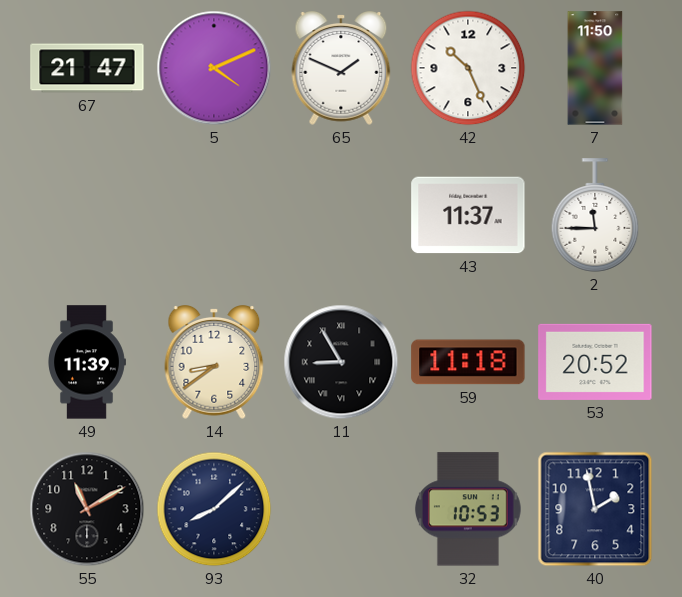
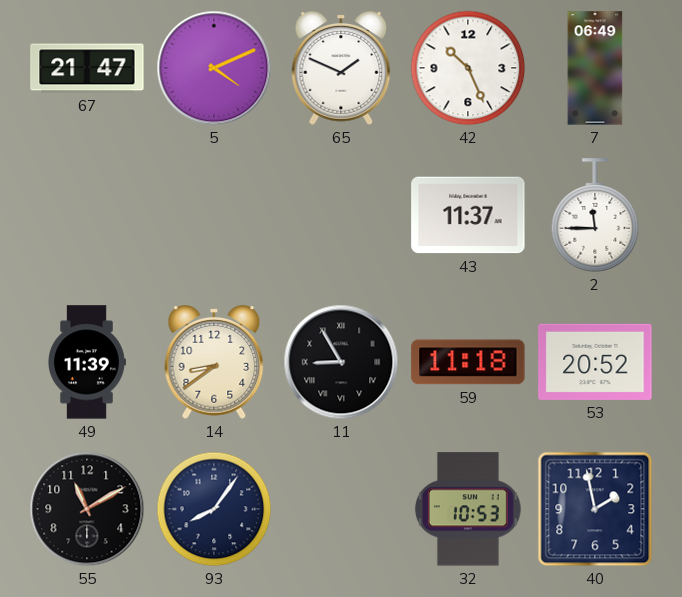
7: 11:50 -> 06:49 (595, 68)
93: 8:08 -> 8:06 (214, 509)
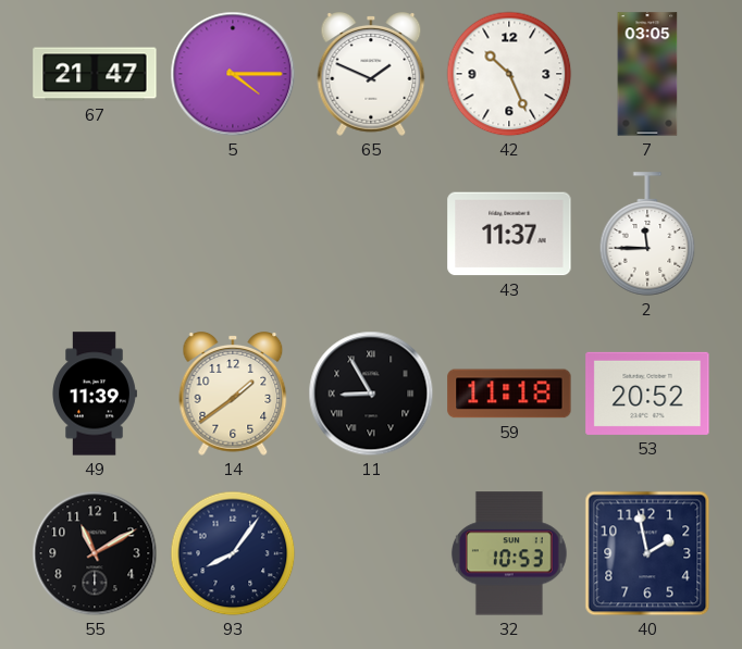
5: 4:11 -> 4:15 (233, 74)
7: 06:49 -> 03:05 (647, 74)
14: 8:39 -> 1:39 (233, 395)
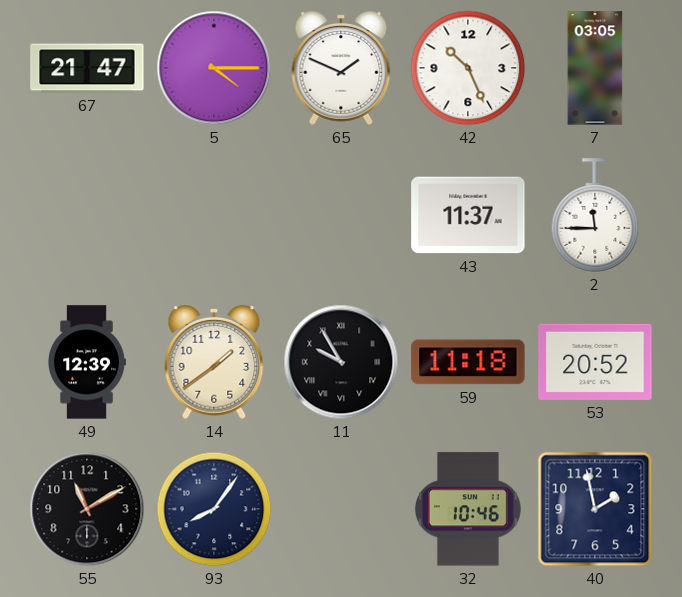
49: 11:39 -> 12:39 (87, 362)
11: 8:55 -> 9:55 (341, 362)
32: 10:53 -> 10:46 (468, 509)
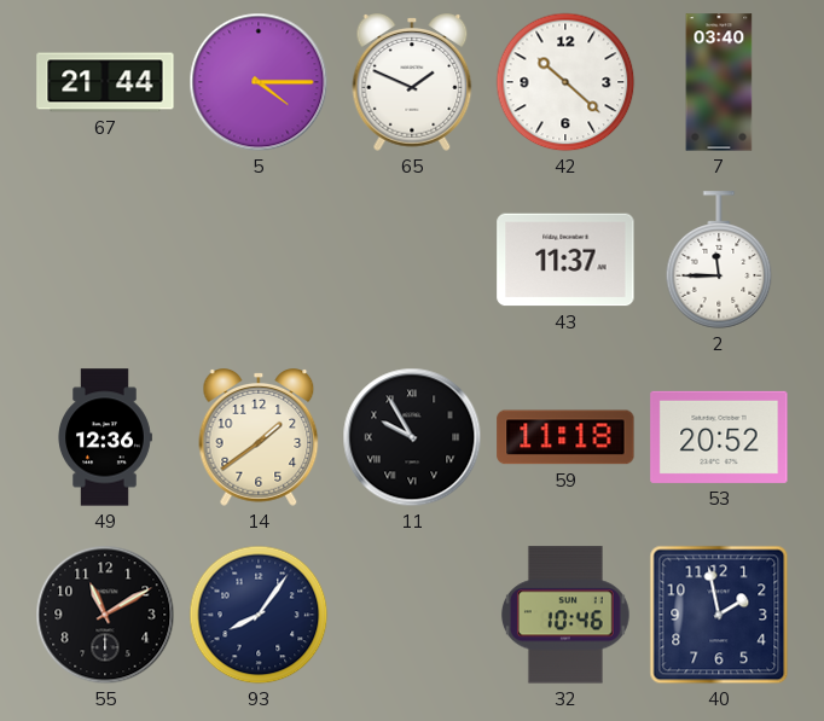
67: 21:47 -> 21:44 (105, 82)
42: 10:26 -> 10:22 (565, 82)
7: 03:05 -> 03:40 (719, 82)
49: 12:39 -> 12:36 (105, 437)
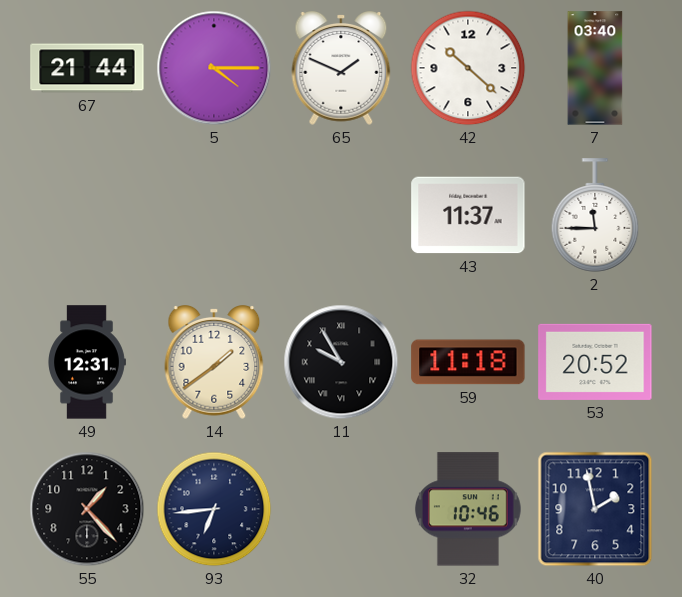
49: 12:36 -> 12:31 (87, 362)
55: 11:10 -> 1:23 (87, 509)
93: 8:06 -> 6:44 (214, 509)
